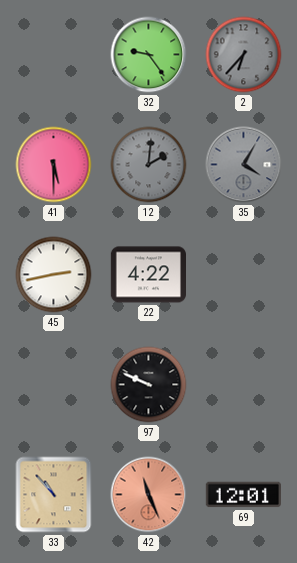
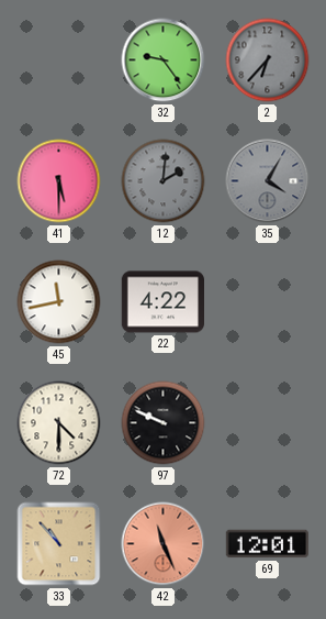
45: 2:43 -> 11:43 (59, 302)
72: none -> 4:30 (59, 423)
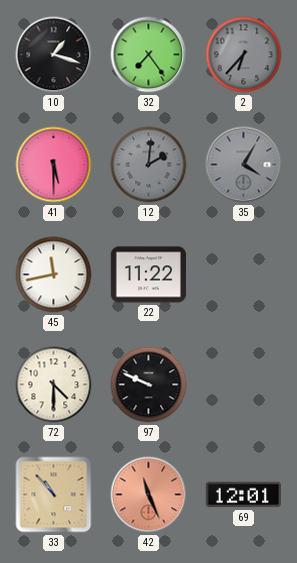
10: none -> 1:18 (54, 55)
32: 9:24 -> 7:24 (149, 55)
22: 4:22 -> 11:22 (148, 275)
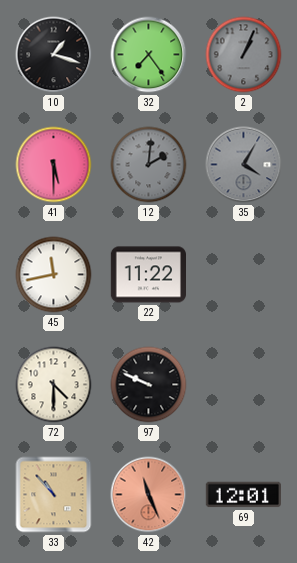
2: 6:37 -> 1:04 (244, 55)
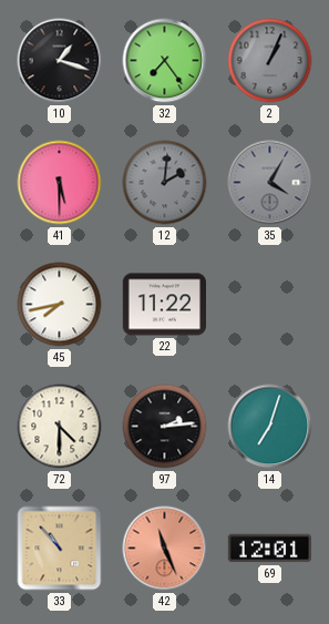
45: 11:43 -> 7:43 (60, 305)
97: 9:49 -> 2:14 (165, 427)
14: none -> 7:03 (270, 427)
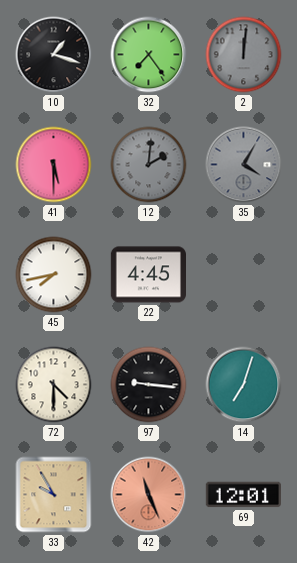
2: 1:04 -> 12:01 (244, 55)
22: 11:22 -> 4:45 (148, 275)
97: 2:14 -> 9:16 (149, 385)
33: 10:53 -> 9:55 (54, 495)
